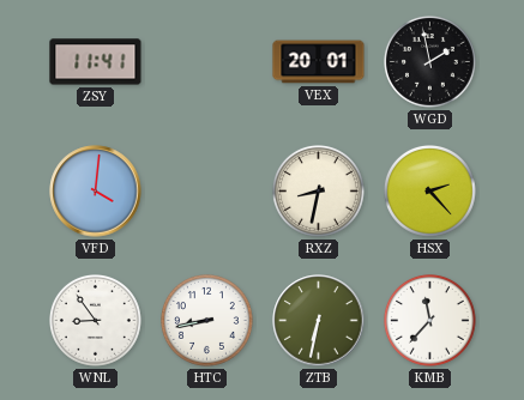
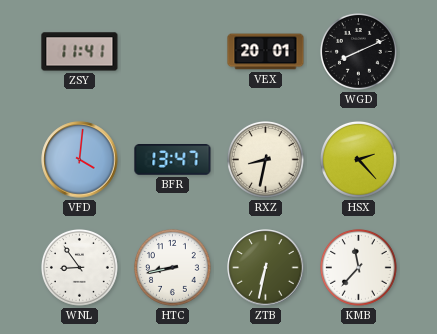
WGD: 1:58 -> 8:11 (359, 52)
BFR: none -> 13:47 (173, 160)
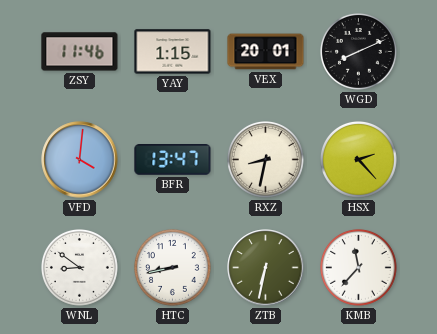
ZSY: 11:41 -> 11:46 (80, 52)
YAY: none -> 1:15 (173, 52)
WNL: 8:54 -> 8:51 (80, 268)
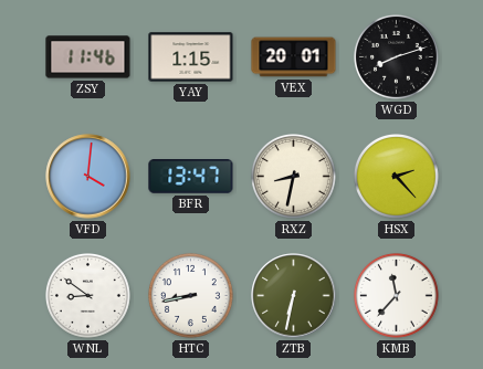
WGD: 8:11 -> 8:12 (397, 57)
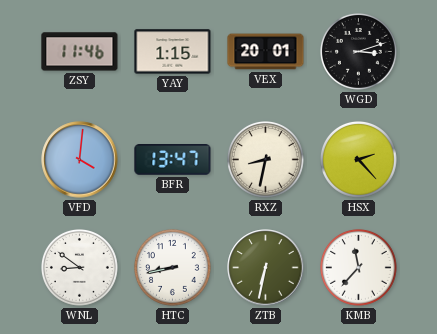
WGD: 8:12 -> 3:12 (359, 52)
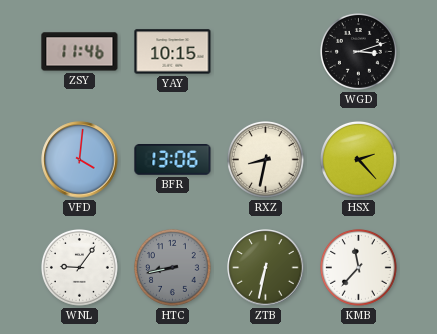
YAY: 1:15 -> 10:15 (173, 52)
VEX: 20:01 -> none (266, 52)
BFR: 13:47 -> 13:06 (173, 160)
WNL: 8:51 -> 9:06 (80, 268)
HTC dial: white -> grey (173, 268)
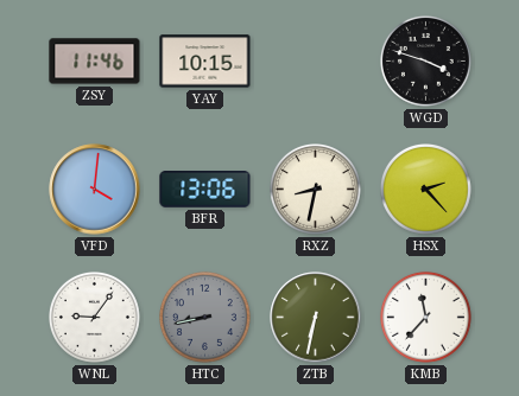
WGD: 3:12 -> 3:48 (426, 62)
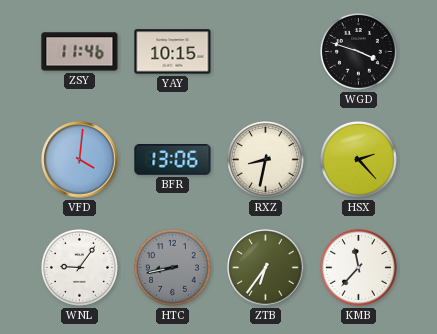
ZTB: 6:32 -> 6:36 (266, 268)
